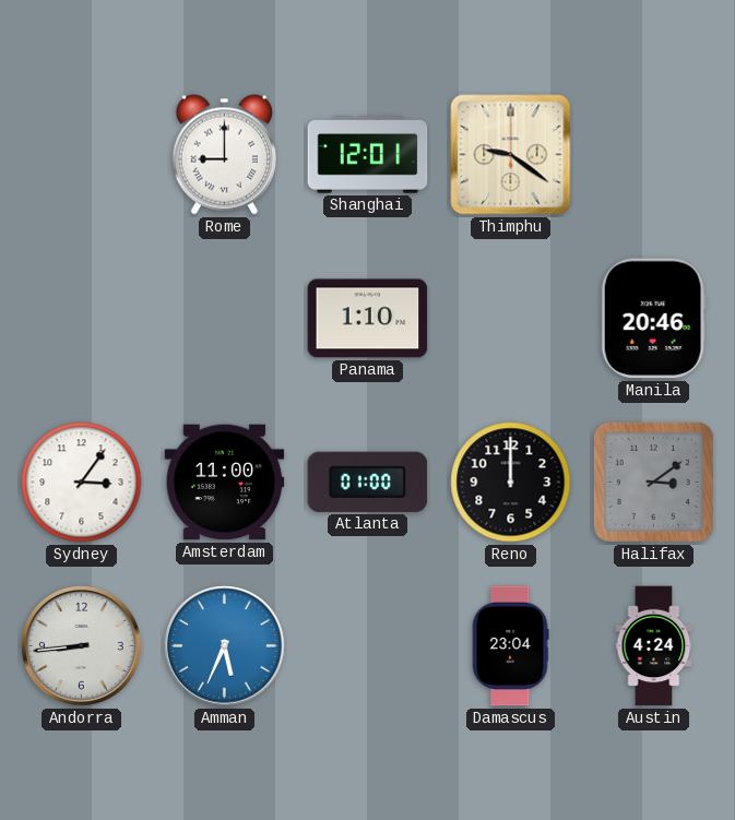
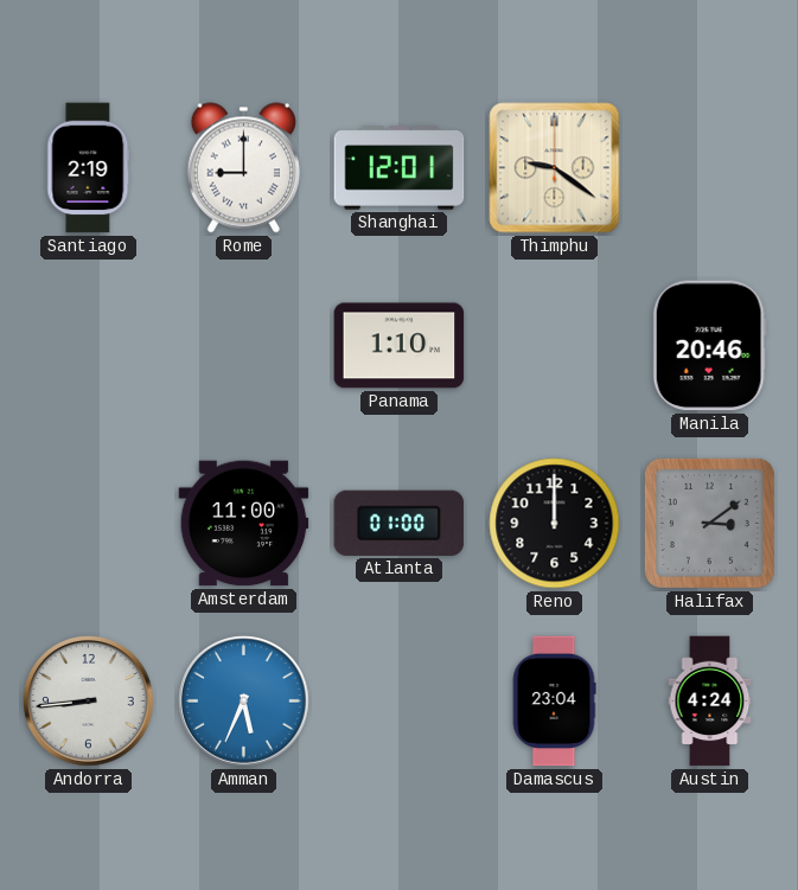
Santiago: none -> 2:19 (89, 168)
Sydney: 3:06 -> none (82, 483)
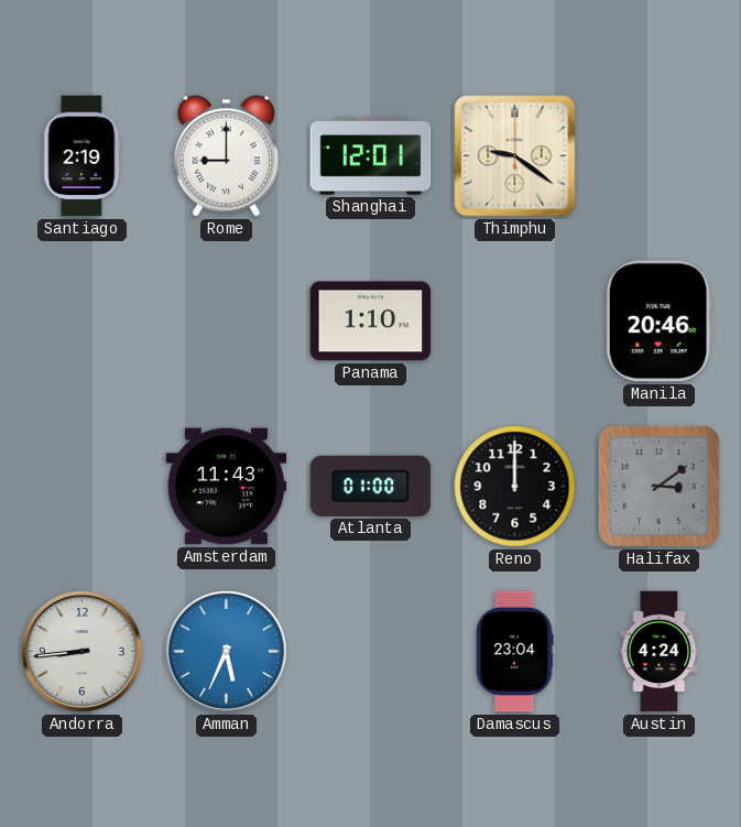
Amsterdam: 11:00 -> 11:43 (227, 487)
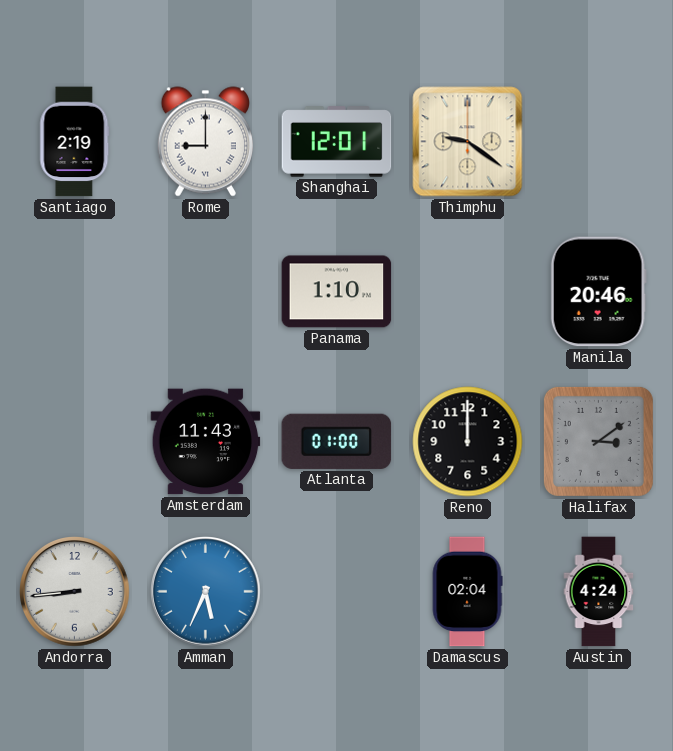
Damascus: 23:04 -> 02:04 (467, 592)
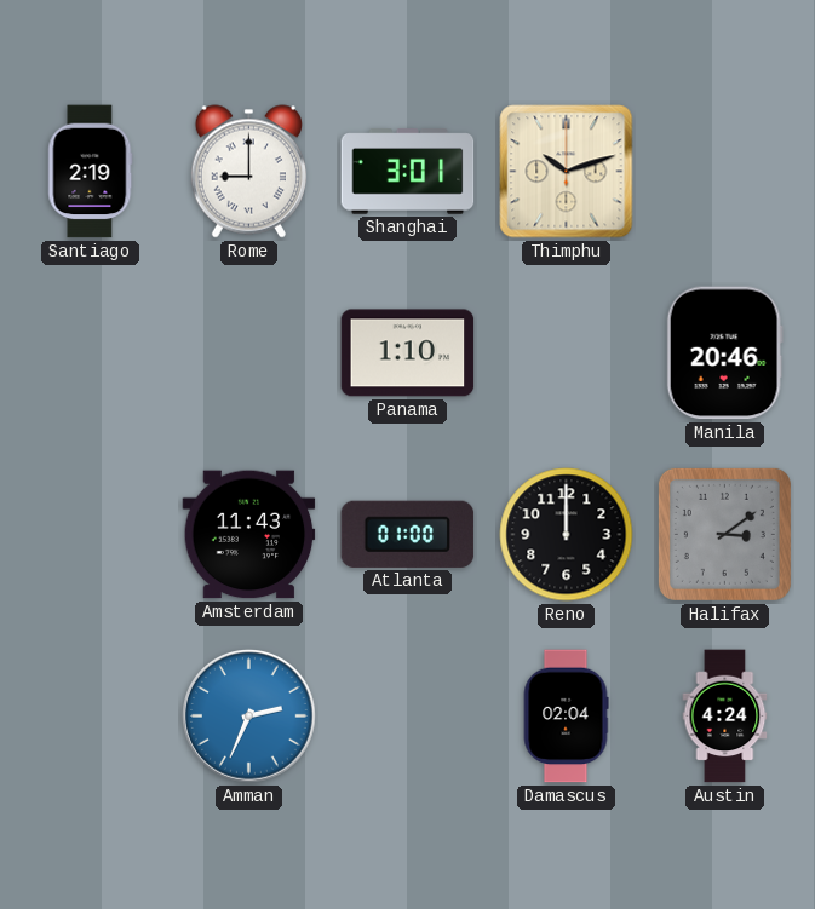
Shanghai: 12:01 -> 3:01 (408, 172)
Thimphu: 9:21 -> 10:12 (567, 172)
Andorra: 8:44 -> none (75, 592)
Amman: 5:34 -> 2:34 (249, 717)
